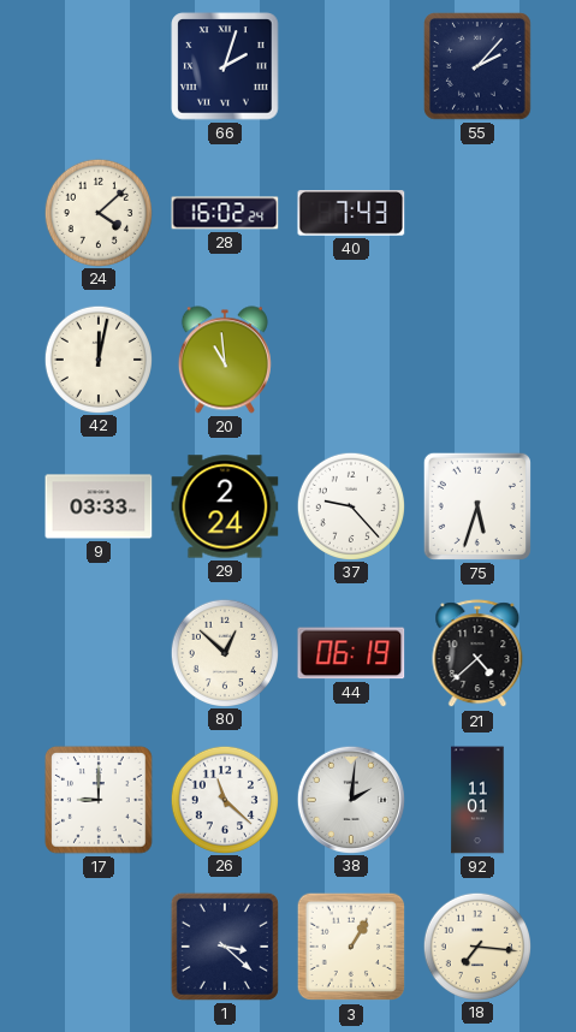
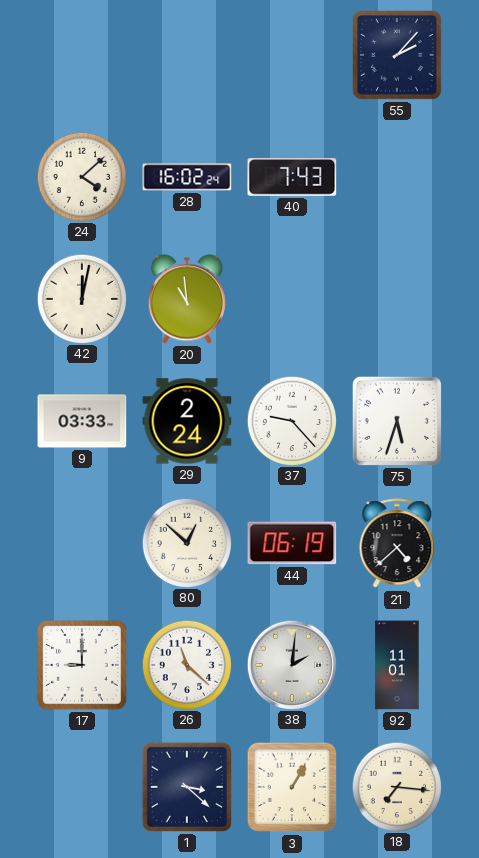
66: 2:03 -> none (225, 66)
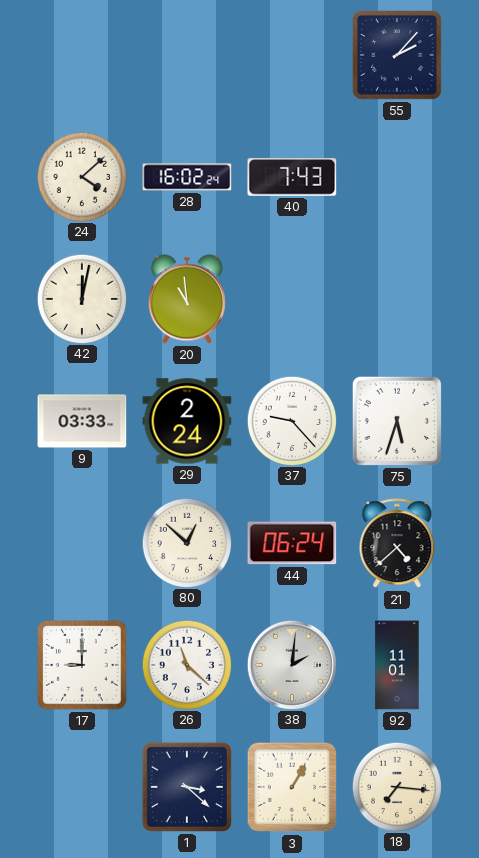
44: 06:19 -> 06:24 (292, 543)
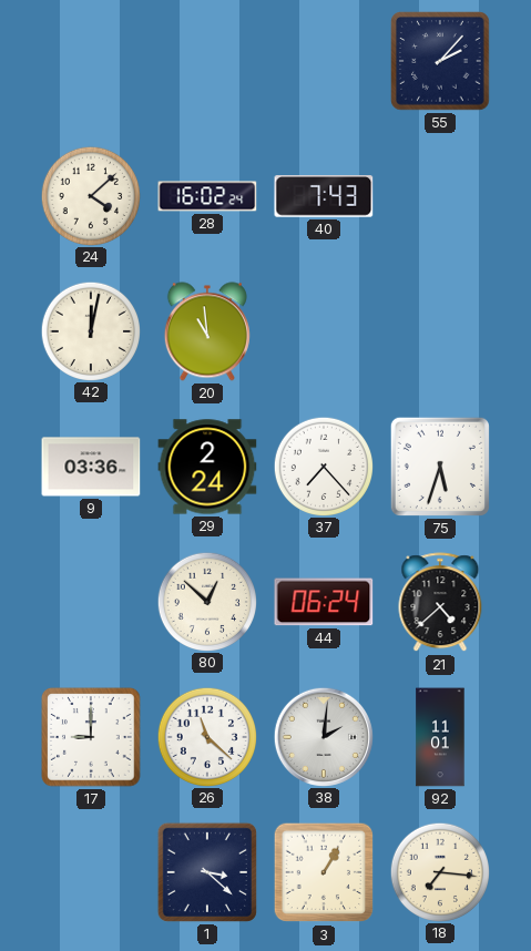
9: 03:33 -> 03:36 (91, 467)
37: 9:23 -> 7:23 (323, 466)
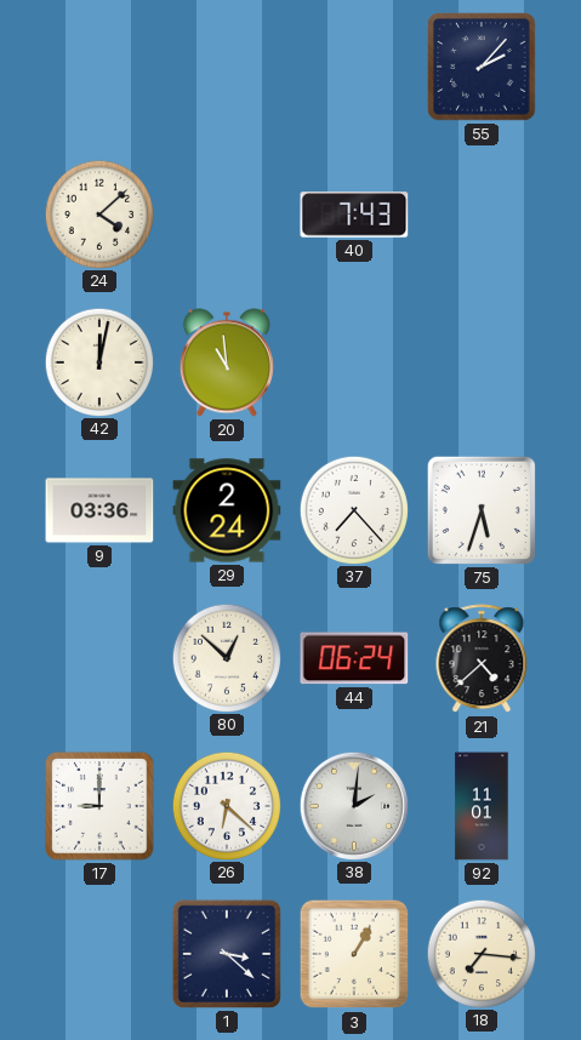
28: 16:02 -> none (207, 196)
26: 11:22 -> 6:22 (226, 805)
